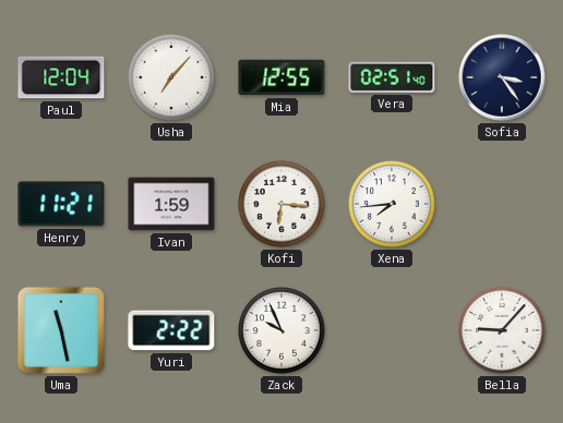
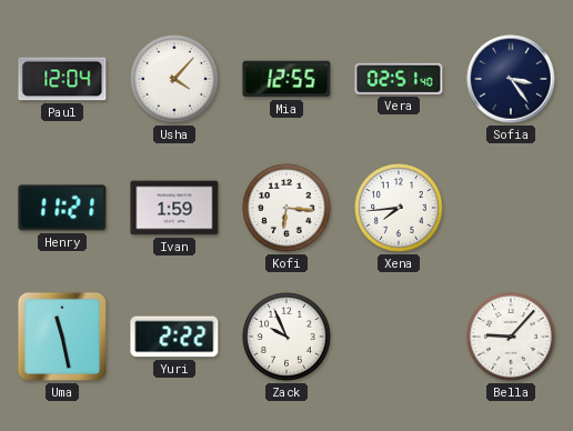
Usha: 7:07 -> 4:07 (175, 80)
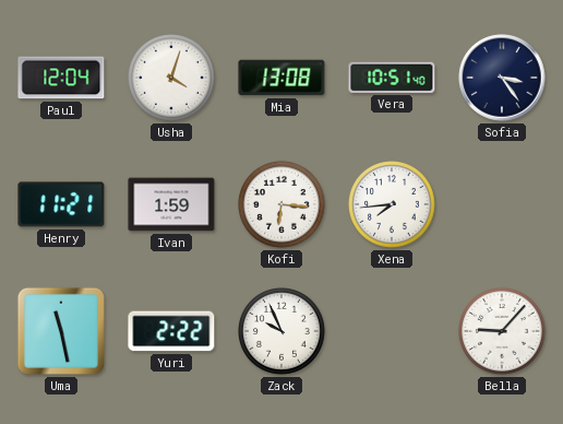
Usha: 4:07 -> 4:03 (172, 79)
Mia: 12:55 -> 13:08 (281, 78)
Vera: 02:51 -> 10:51 (392, 78)
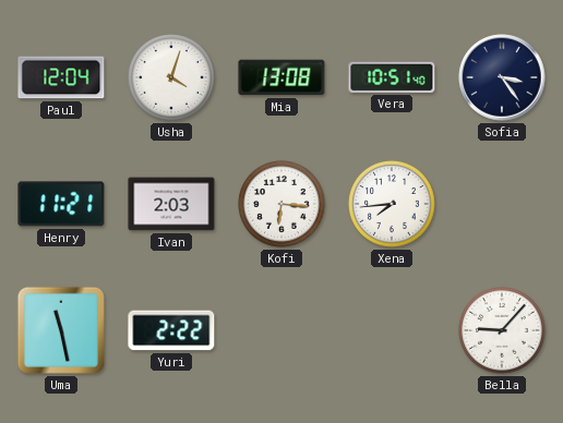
Ivan: 1:59 -> 2:03 (171, 204)
Zack: 9:56 -> none (283, 332)
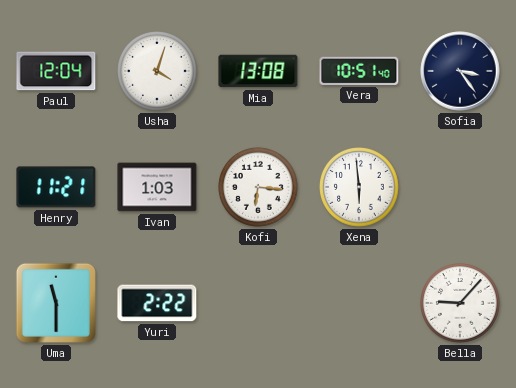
Ivan: 2:03 -> 1:03 (157, 187)
Xena: 7:44 -> 5:59 (360, 188)
Uma: 11:28 -> 11:30 (56, 303)
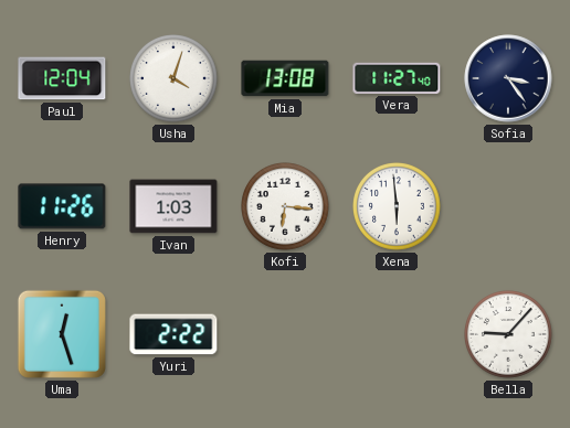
Vera: 10:51 -> 11:27 (397, 78)
Henry: 11:21 -> 11:26 (62, 206)
Uma: 11:30 -> 12:27 (62, 334)
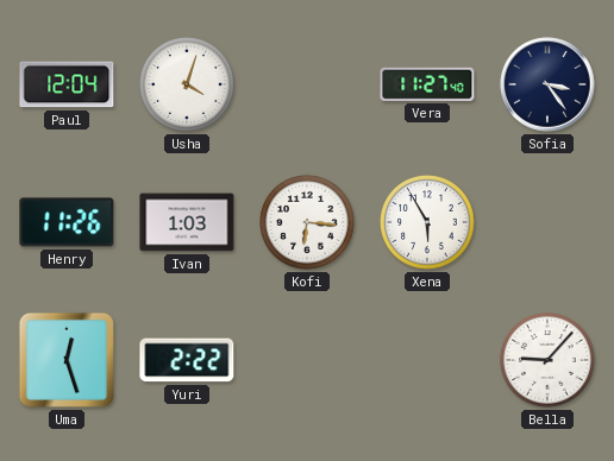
Mia: 13:08 -> none (285, 78)
Xena: 5:59 -> 5:55 (428, 223)
